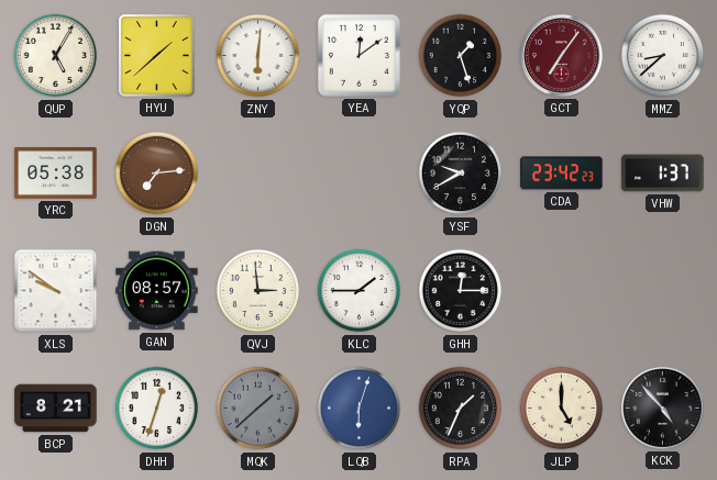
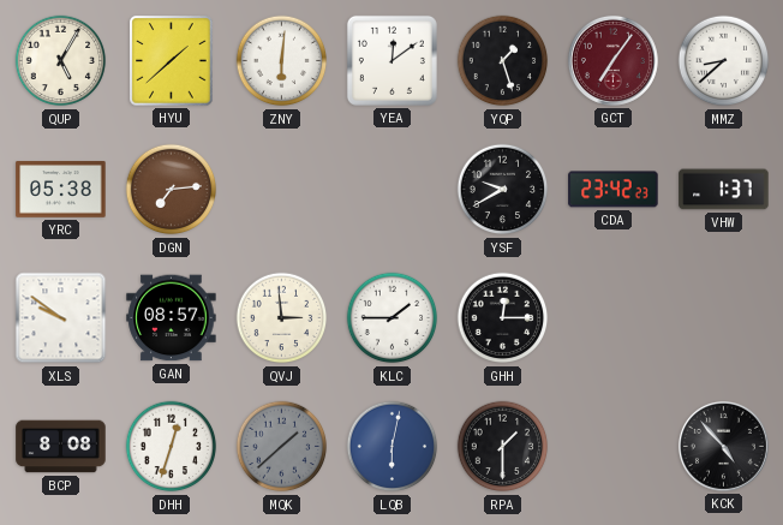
BCP: 8:21 -> 8:08 (61, 447)
LQB: 6:03 -> 6:02 (393, 447)
RPA: 1:34 -> 1:30 (503, 447)
JLP: 5:00 -> none (562, 409)
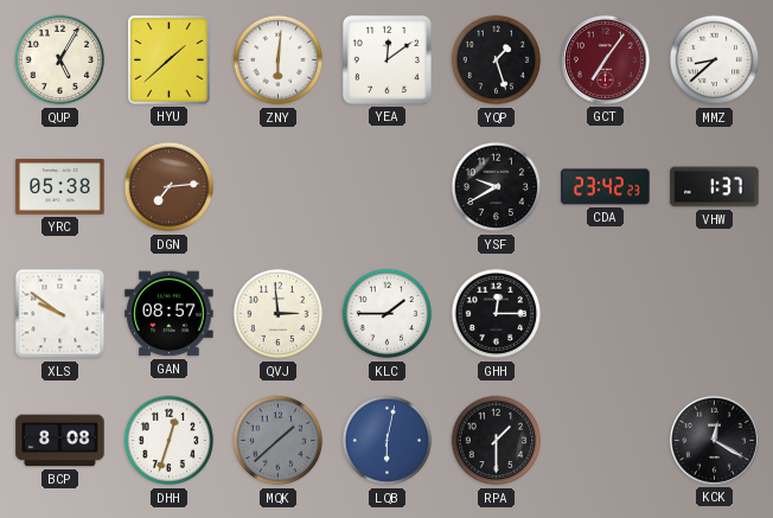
KCK: 4:53 -> 12:20 (714, 440)
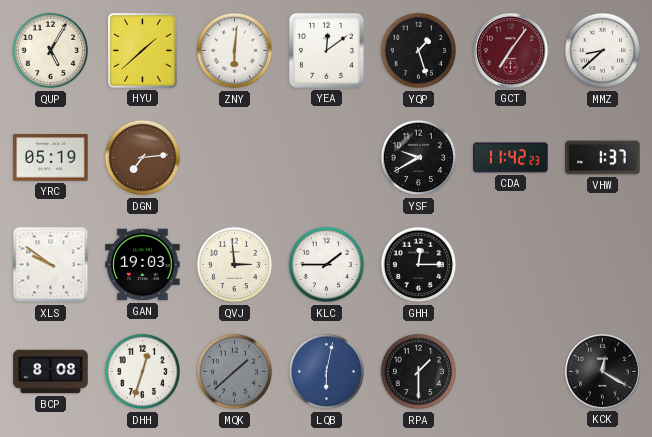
YRC: 05:38 -> 05:19 (51, 158)
CDA: 23:42 -> 11:42 (511, 158)
GAN: 08:57 -> 19:03 (143, 265)
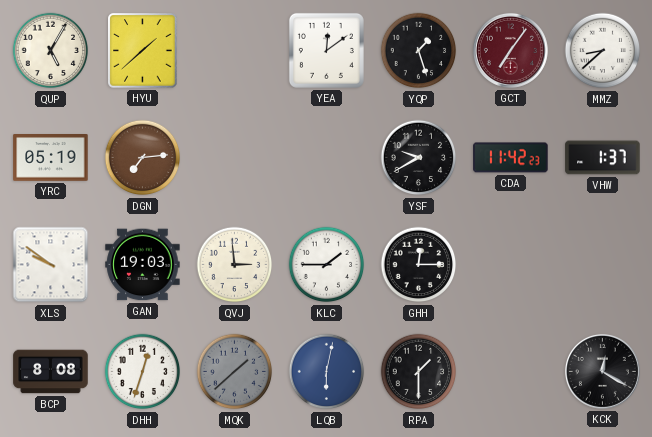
ZNY: 6:01 -> none (235, 51)
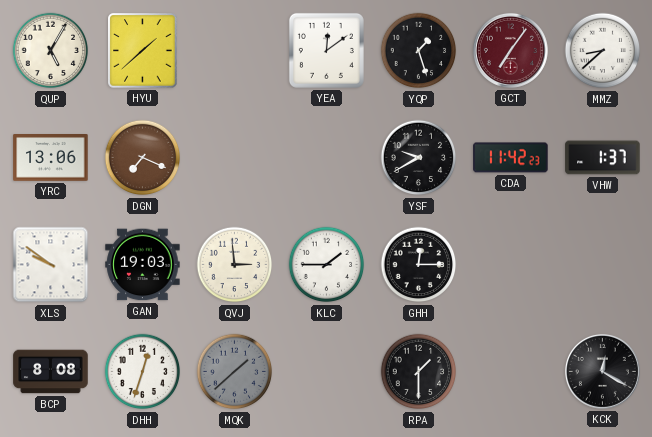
YRC: 05:19 -> 13:06 (51, 158)
DGN: 7:14 -> 7:19 (143, 158)
LQB: 6:02 -> none (327, 372)
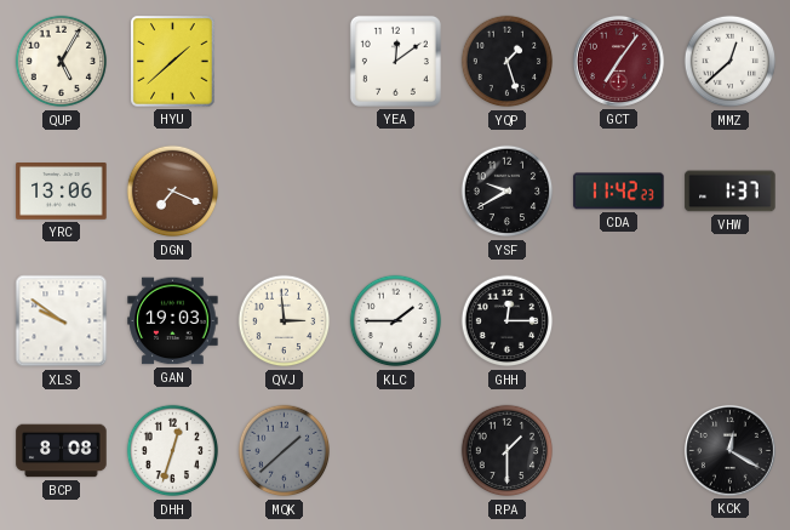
MMZ: 8:38 -> 12:38 (731, 62)
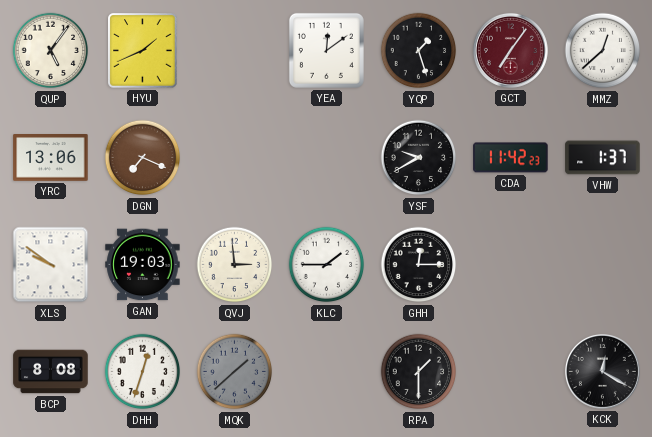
QUP: 5:05 -> 5:06 (51, 51)
HYU: 1:38 -> 1:41 (143, 51)
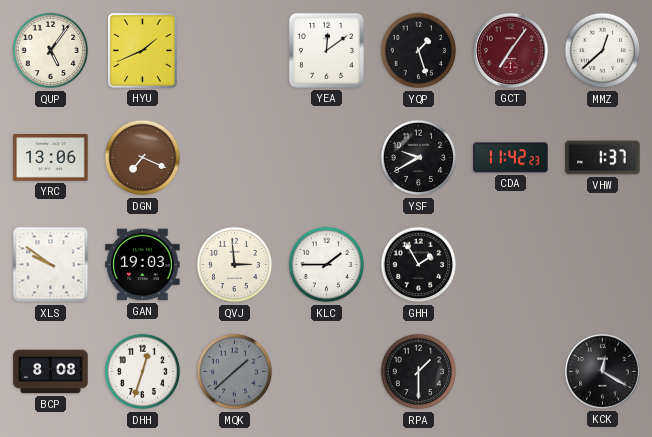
GHH: 12:15 -> 1:55 (419, 265)
